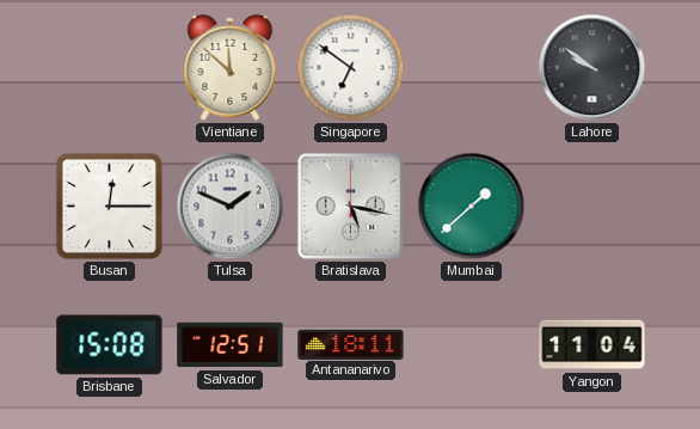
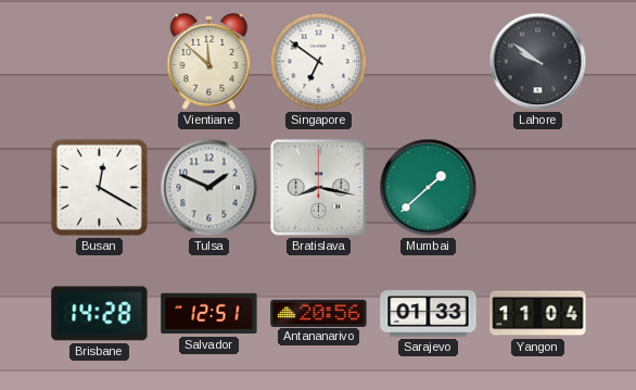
Busan: 12:15 -> 12:20 (99, 187)
Bratislava: 5:17 -> 8:17 (318, 187)
Brisbane: 15:08 -> 14:28 (100, 314)
Antananarivo: 18:11 -> 20:56 (319, 313)
Sarajevo: none -> 01:33 (429, 314)
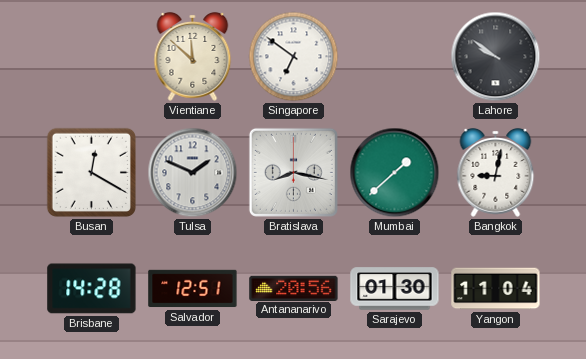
Bangkok: none -> 9:02 (496, 173)
Sarajevo: 01:33 -> 01:30 (395, 289)
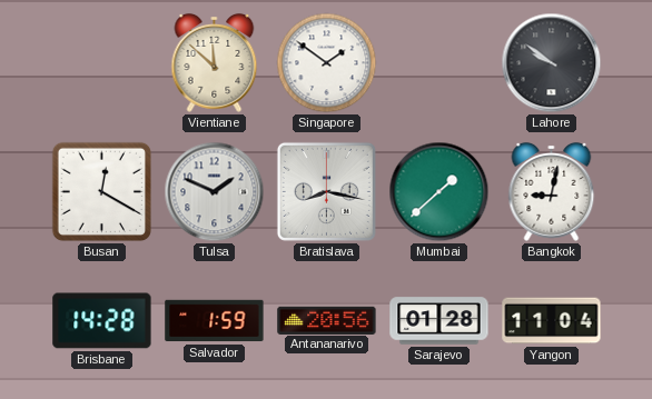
Singapore: 6:51 -> 1:51 (327, 63)
Salvador: 12:51 -> 1:59 (215, 321)
Sarajevo: 01:30 -> 01:28 (439, 321)
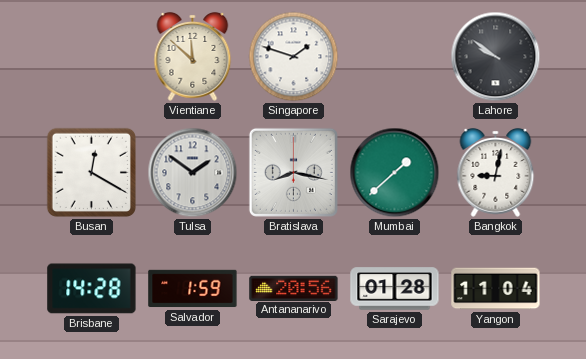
Singapore: 1:51 -> 1:48 (294, 57)
Tulsa: 1:49 -> 1:51 (193, 173)
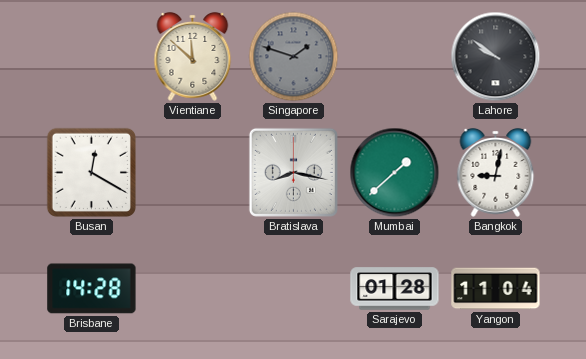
Singapore dial: white -> grey (294, 57)
Tulsa: 1:51 -> none (193, 173)
Salvador: 1:59 -> none (193, 289)
Antananarivo: 20:56 -> none (294, 288)
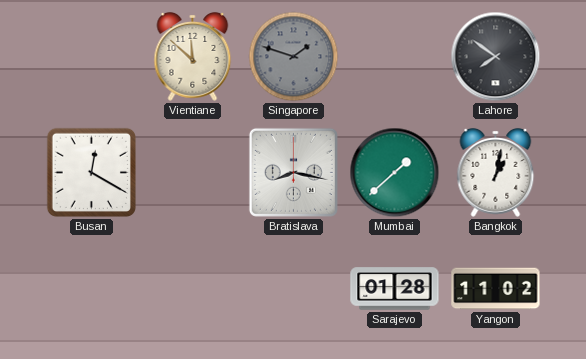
Lahore: 9:51 -> 7:51 (496, 57)
Bangkok: 9:02 -> 1:02 (496, 173)
Brisbane: 14:28 -> none (92, 289)
Yangon: 11:04 -> 11:02 (496, 289)
